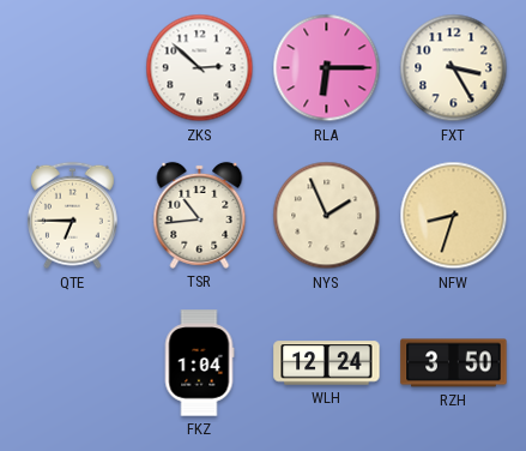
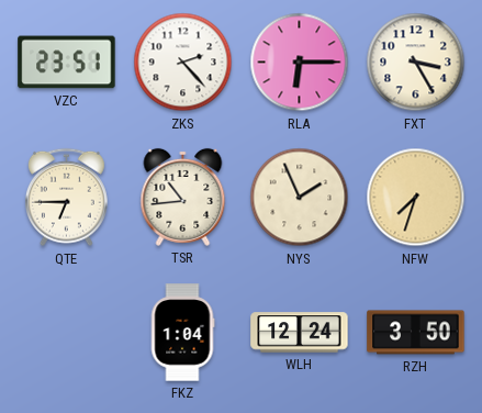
VZC: none -> 23:51 (67, 63)
ZKS: 2:52 -> 2:23 (183, 63)
NFW: 8:33 -> 7:33 (416, 198)
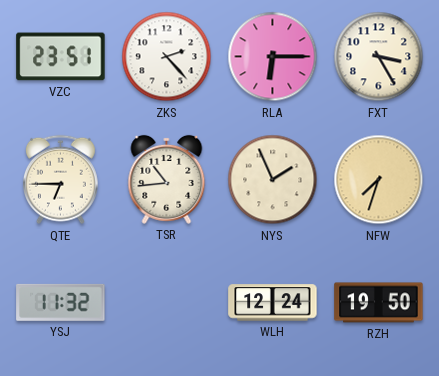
YSJ: none -> 11:32 (61, 302)
FKZ: 1:04 -> none (182, 333)
RZH: 3:50 -> 19:50 (379, 303)
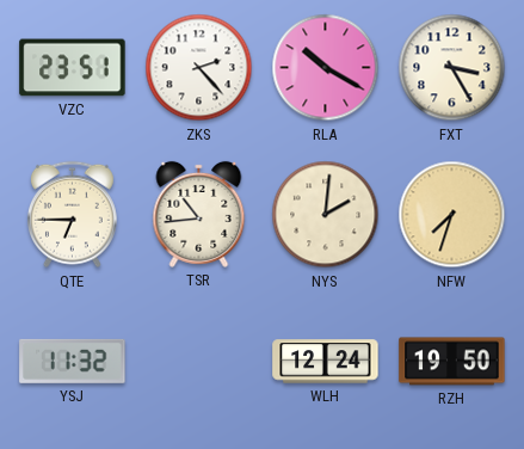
RLA: 6:15 -> 10:20 (326, 68)
NYS: 1:56 -> 2:01 (326, 215)
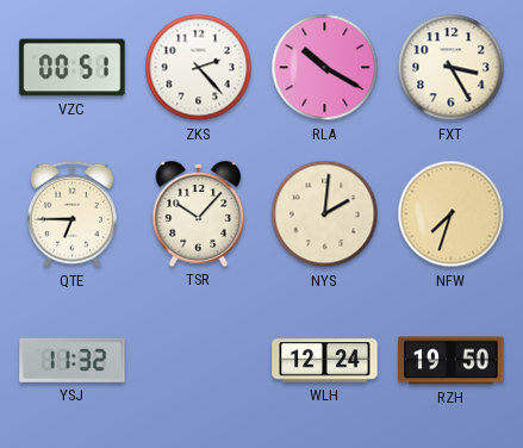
VZC: 23:51 -> 00:51 (73, 68)
TSR: 10:44 -> 10:07 (199, 213)
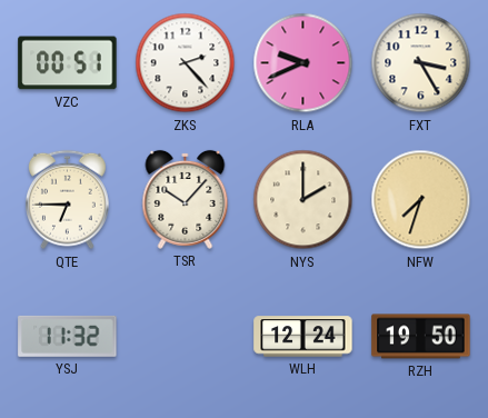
RLA: 10:20 -> 9:41 (303, 63)
NYS: 2:01 -> 2:00 (303, 200)
